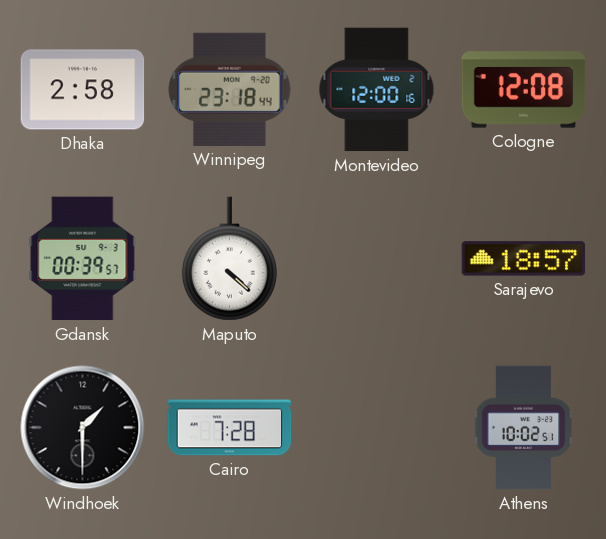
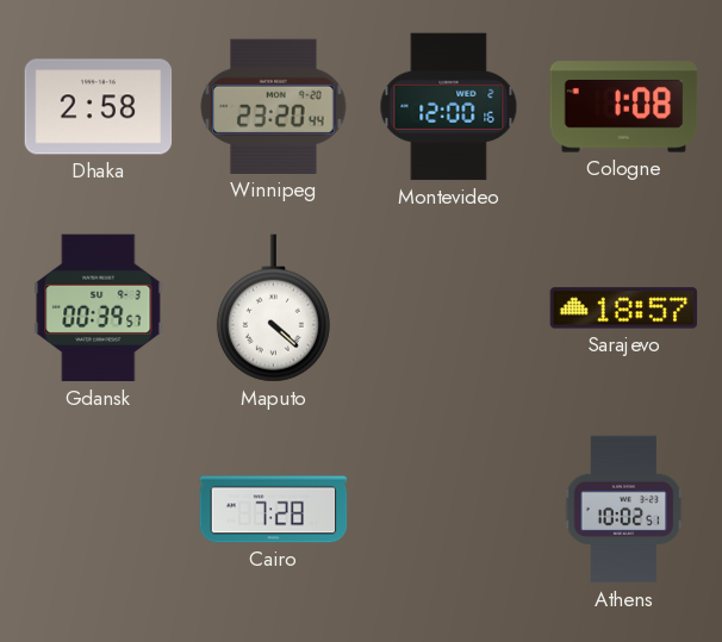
Winnipeg: 23:18 -> 23:20 (274, 106)
Cologne: 12:08 -> 1:08 (624, 107)
Windhoek: 1:30 -> none (83, 428)
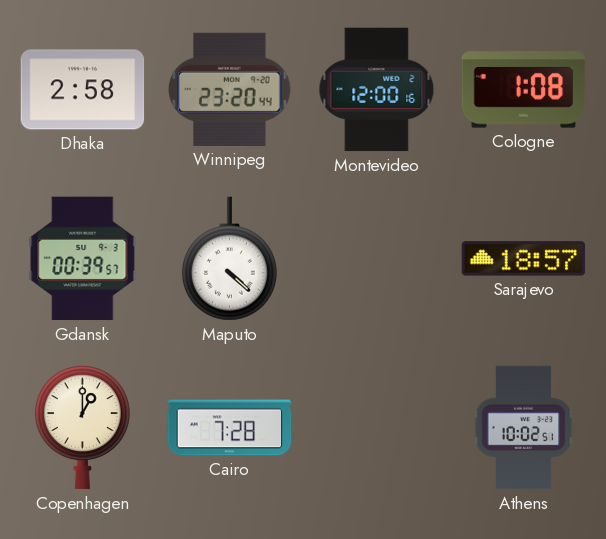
Copenhagen: none -> 1:00 (82, 428)
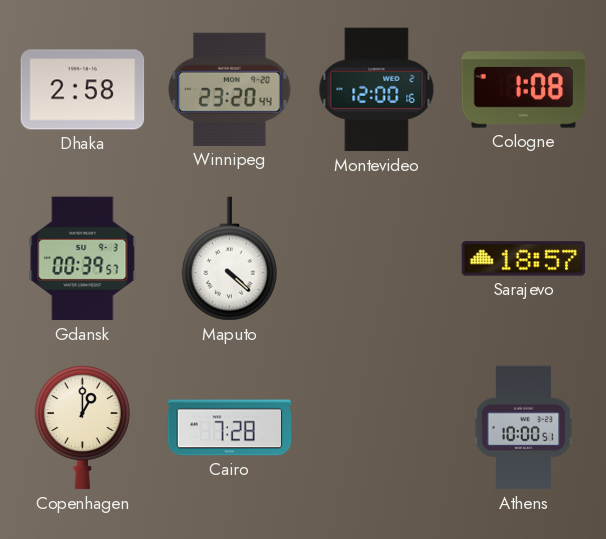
Athens: 10:02 -> 10:00 (524, 428)
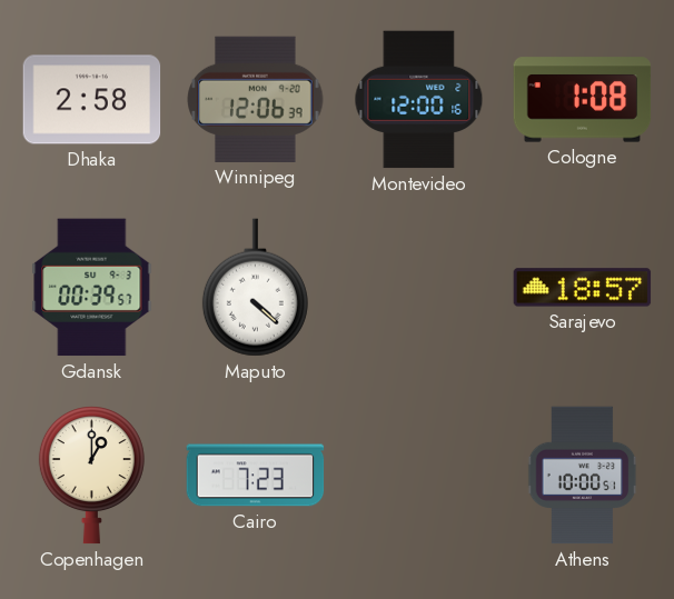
Winnipeg: 23:20 -> 12:06 (256, 99)
Cairo: 7:28 -> 7:23 (256, 476)
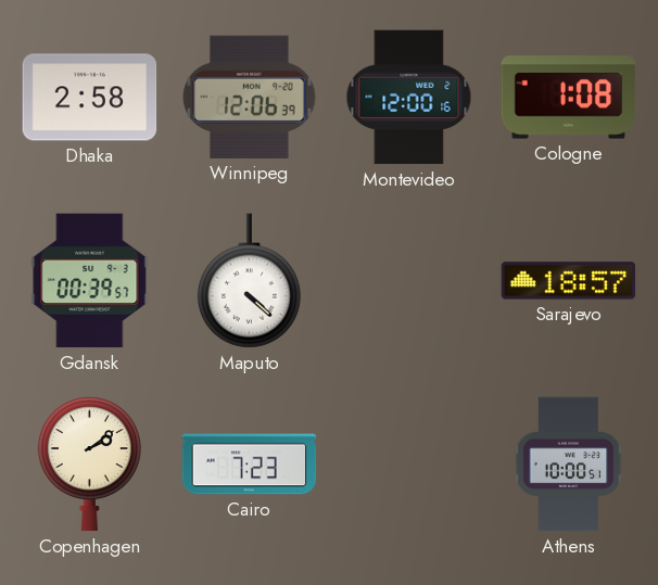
Copenhagen: 1:00 -> 2:09 (89, 465)
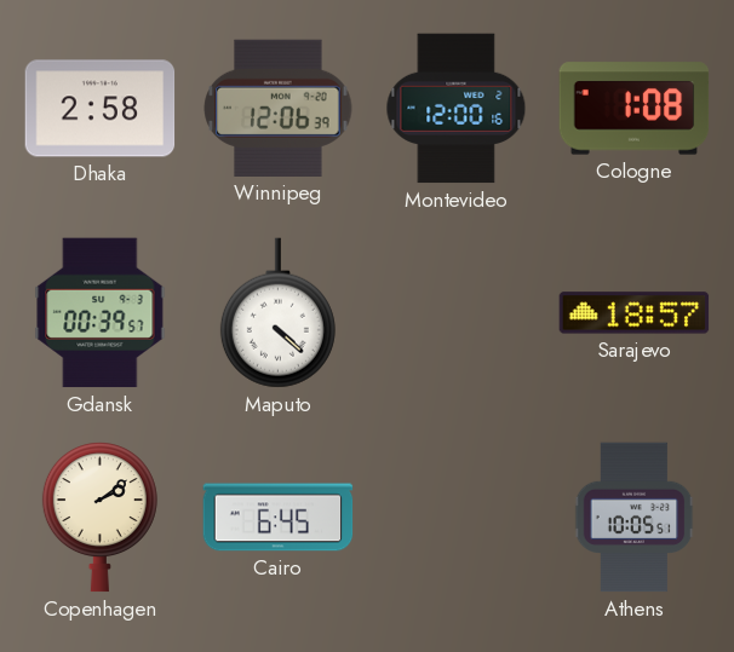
Cairo: 7:23 -> 6:45 (279, 518)
Athens: 10:00 -> 10:05 (635, 518)
